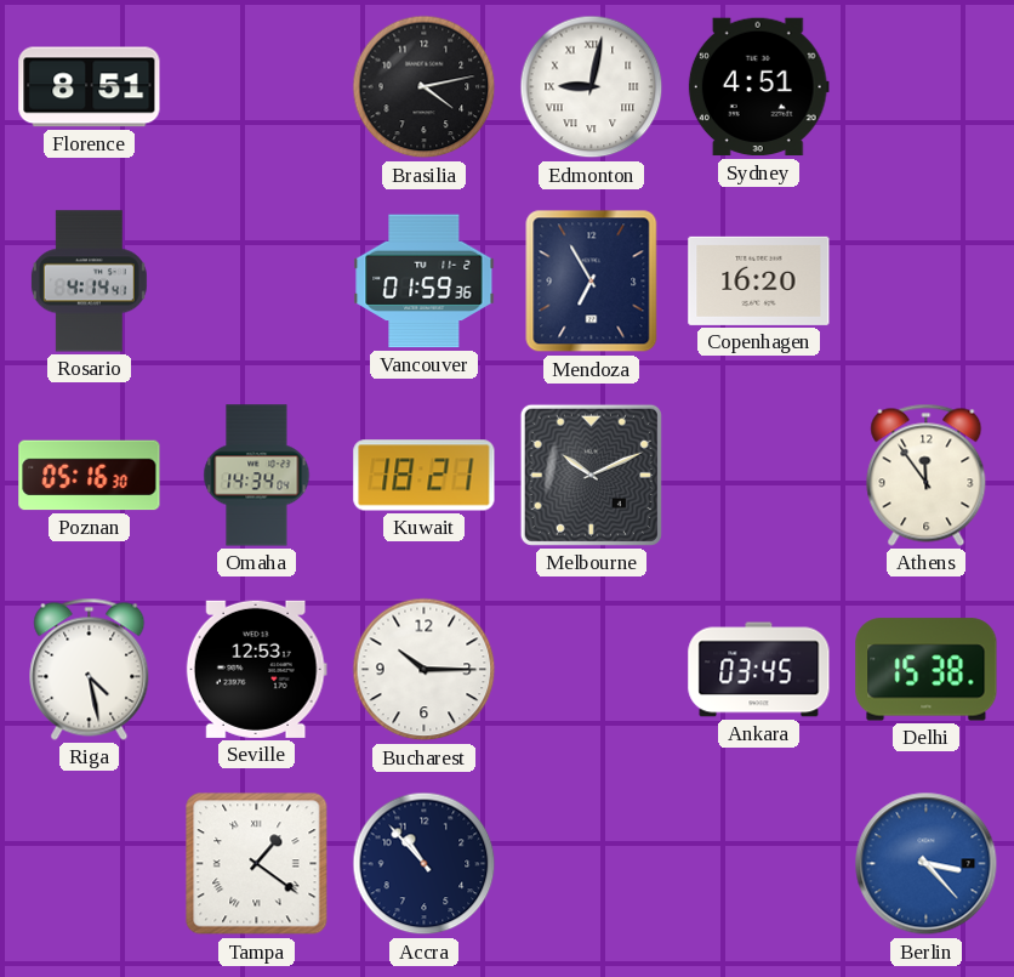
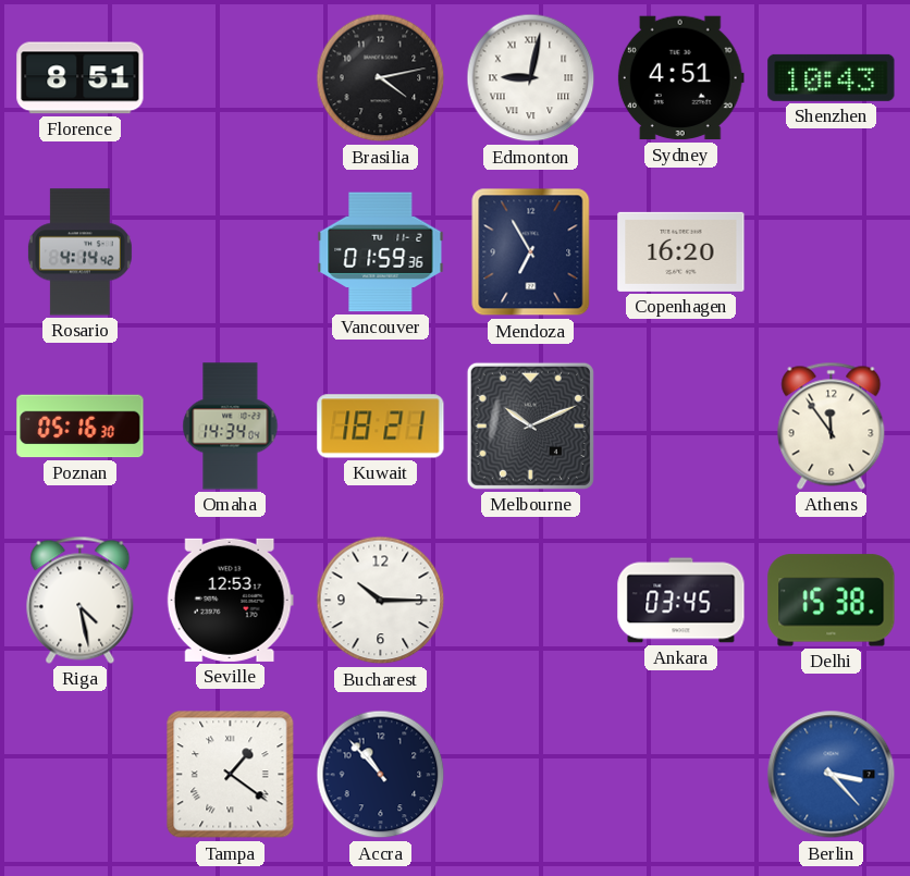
Shenzhen: none -> 10:43 (832, 77)
Rosario: 4:14:41 -> 4:14:42 (79, 252)
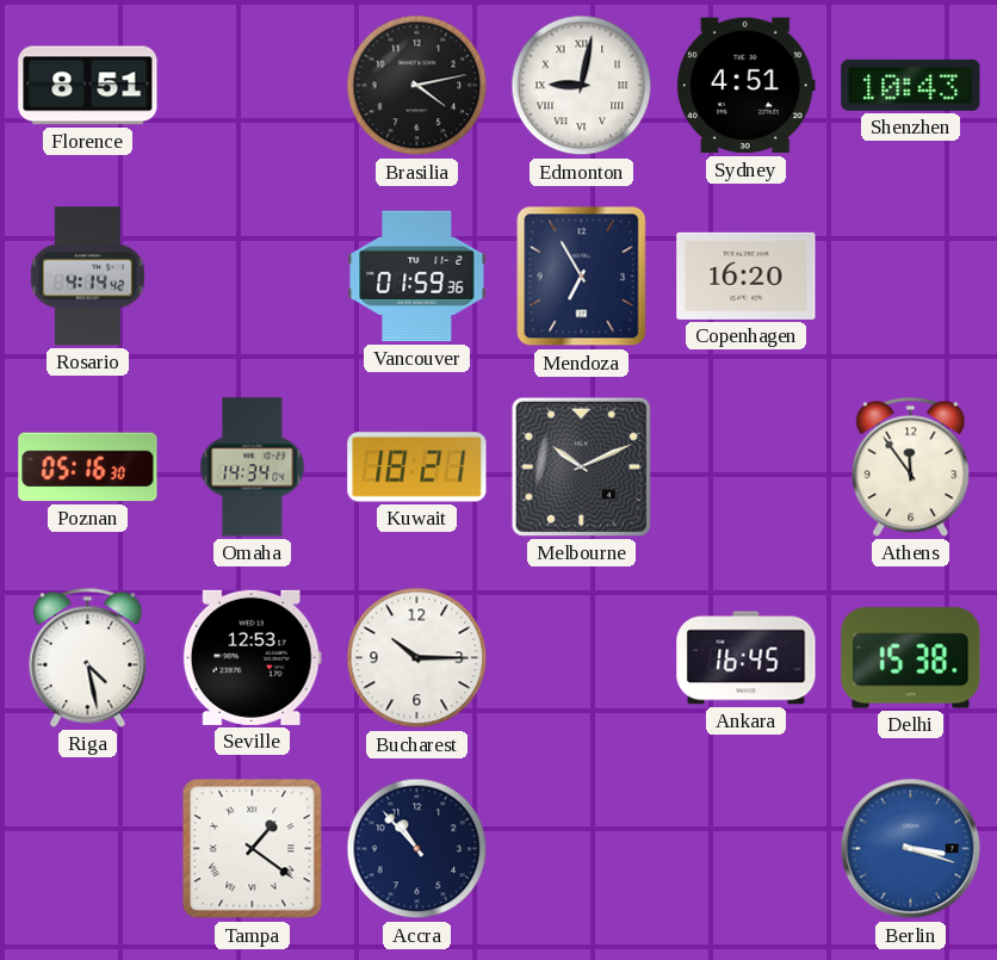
Ankara: 03:45 -> 16:45 (747, 658)
Berlin: 3:23 -> 3:18 (911, 849)
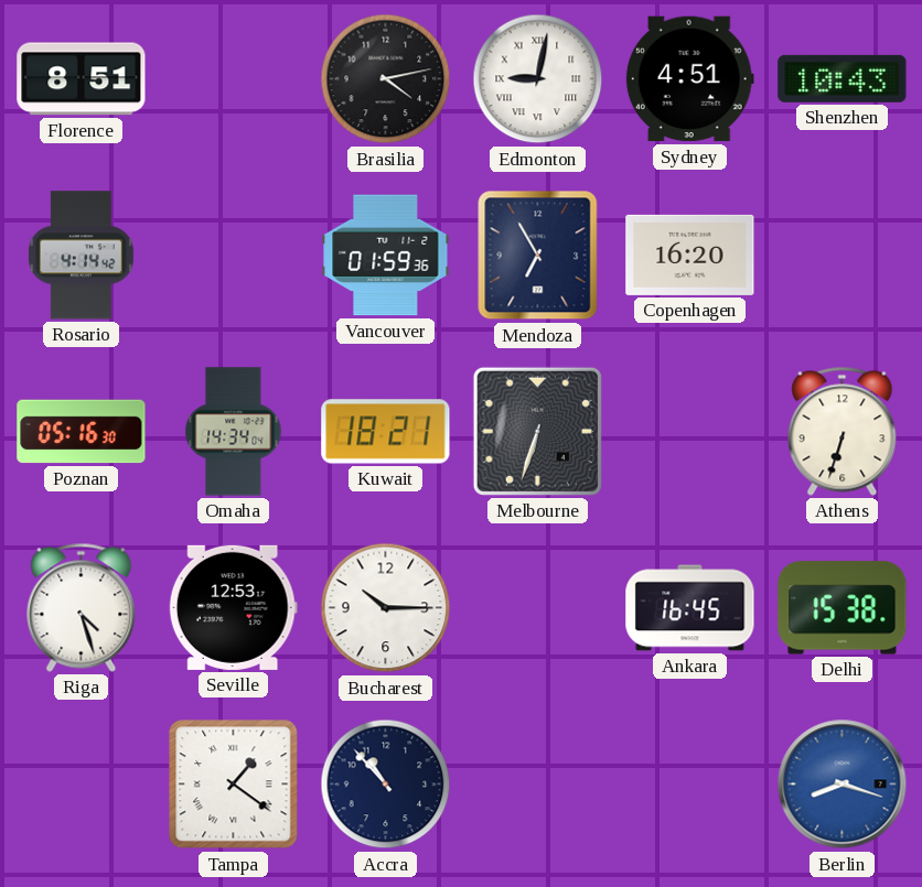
Melbourne: 10:11 -> 6:33 (537, 431)
Athens: 11:54 -> 6:33 (843, 431)
Riga: 4:28 -> 4:27 (82, 607)
Berlin: 3:18 -> 8:18 (843, 785)
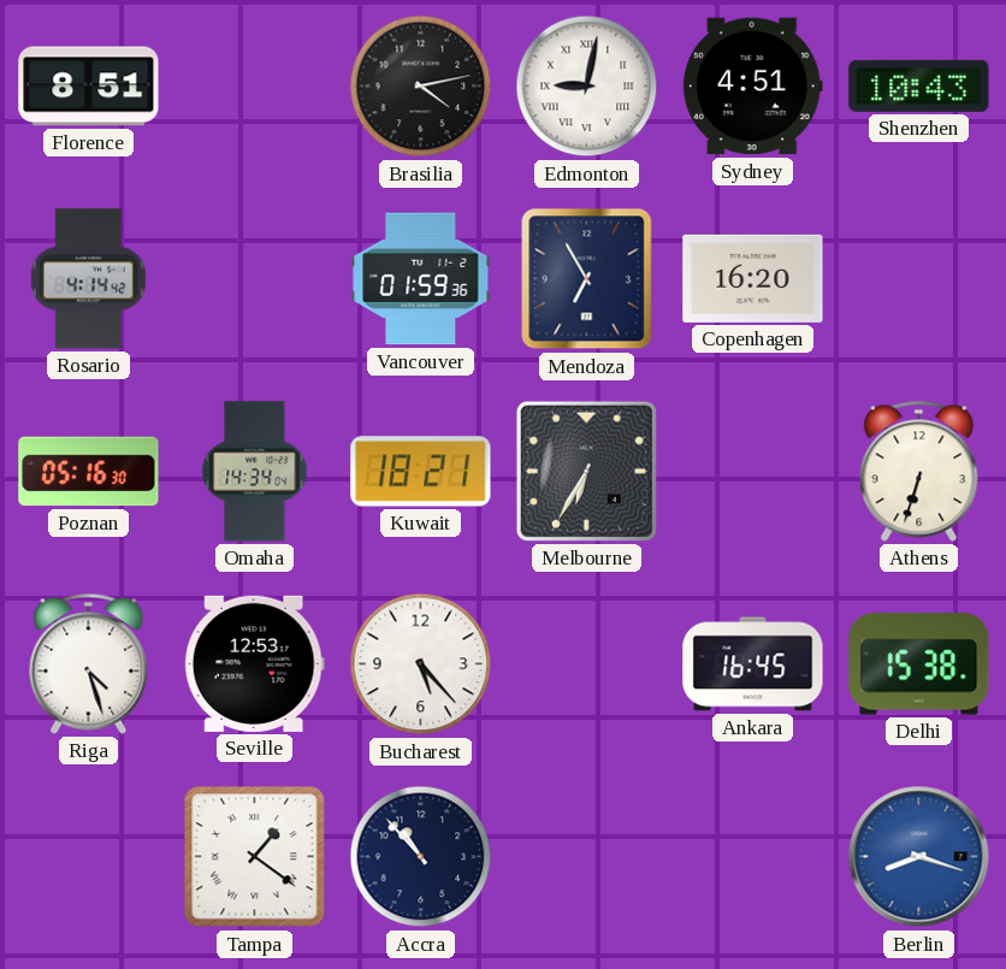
Melbourne: 6:33 -> 6:35 (586, 471)
Bucharest: 10:15 -> 5:23 (421, 664)
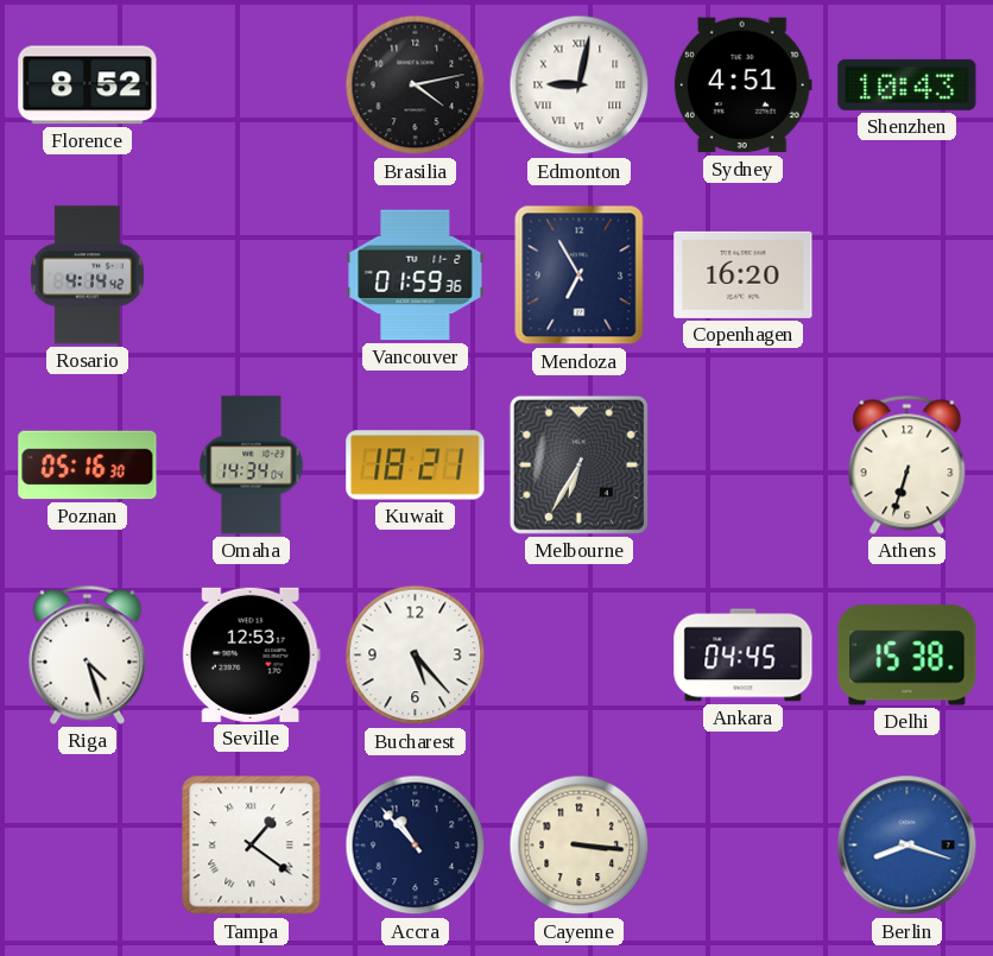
Florence: 8:51 -> 8:52 (88, 86)
Ankara: 16:45 -> 04:45 (744, 656)
Cayenne: none -> 3:16 (580, 846)
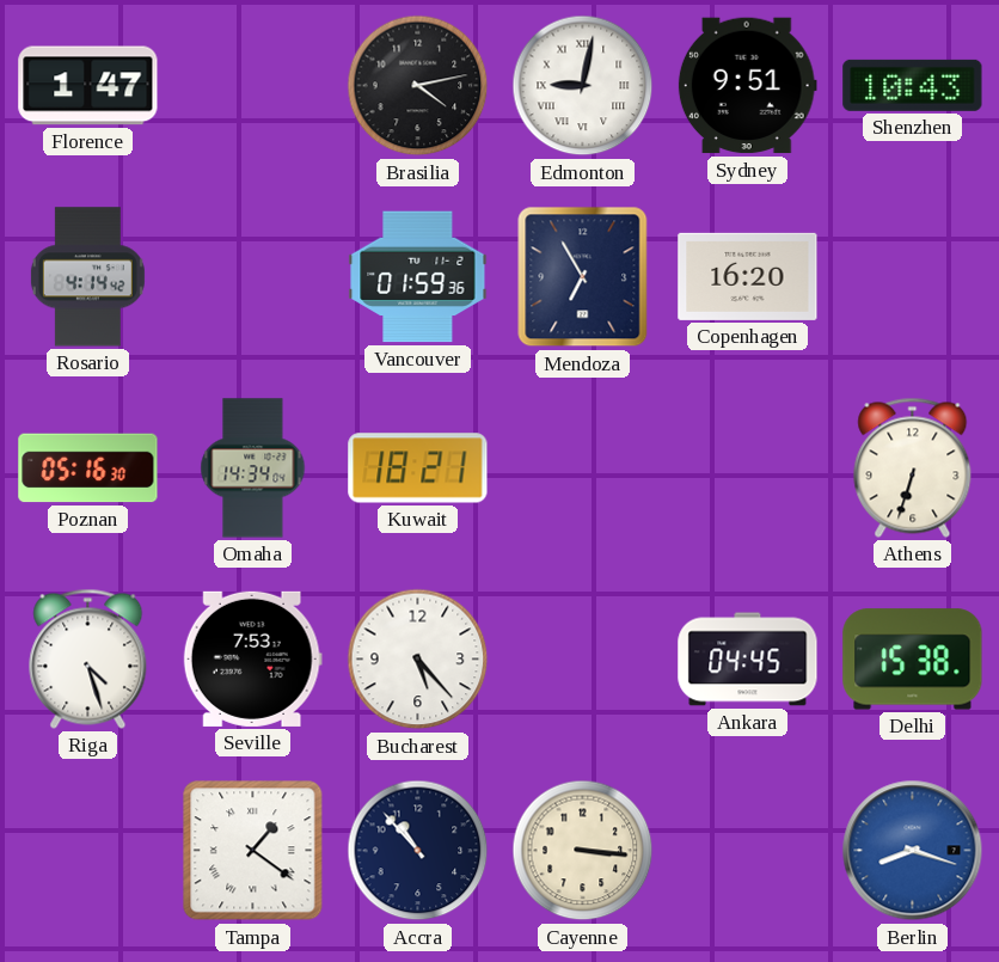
Florence: 8:52 -> 1:47 (88, 86)
Sydney: 4:51 -> 9:51 (747, 86)
Melbourne: 6:35 -> none (578, 464)
Seville: 12:53 -> 7:53 (252, 658)
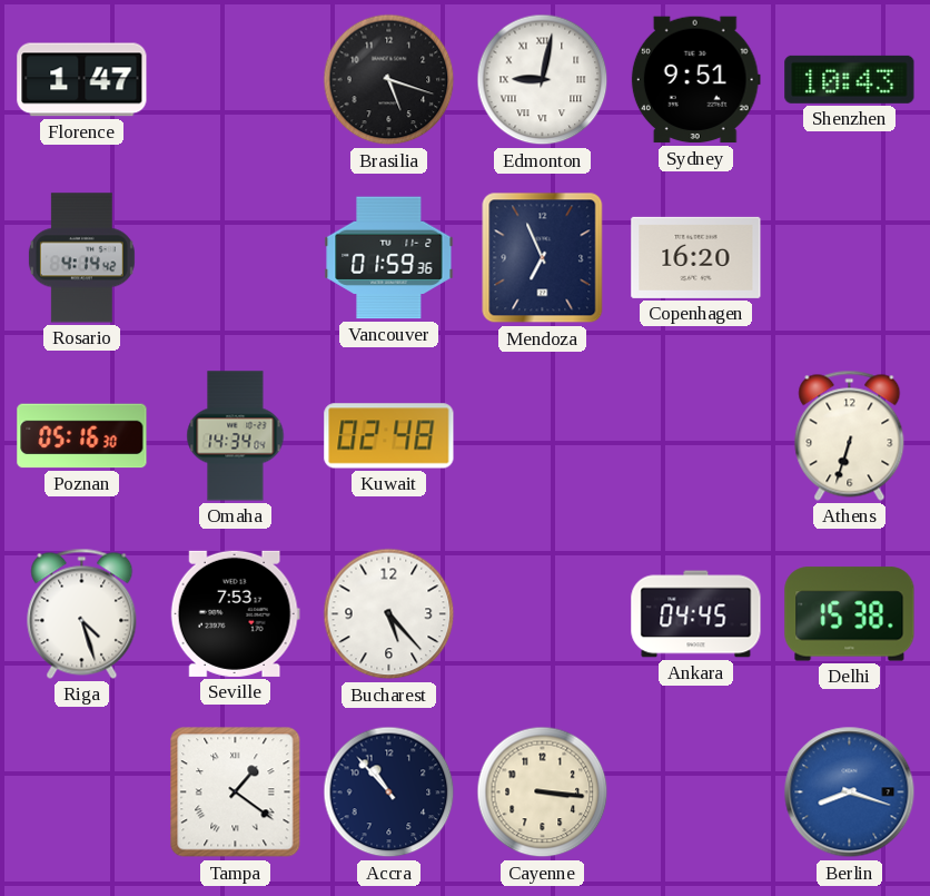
Brasilia: 4:13 -> 5:18 (389, 80)
Mendoza: 6:55 -> 6:56 (543, 258)
Kuwait: 18:21 -> 02:48 (389, 436)
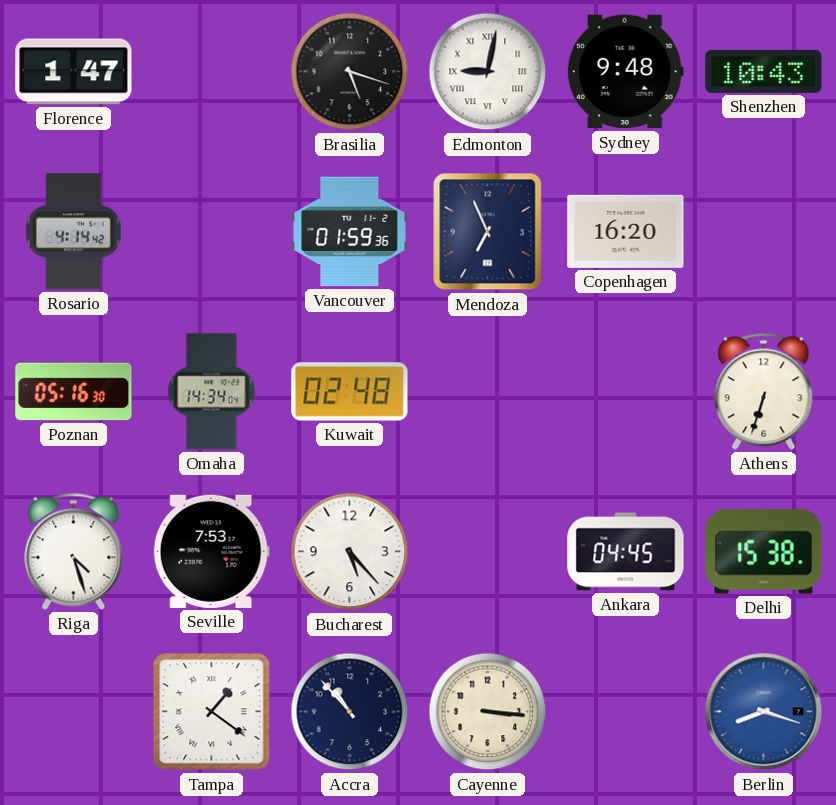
Sydney: 9:51 -> 9:48 (625, 72)
